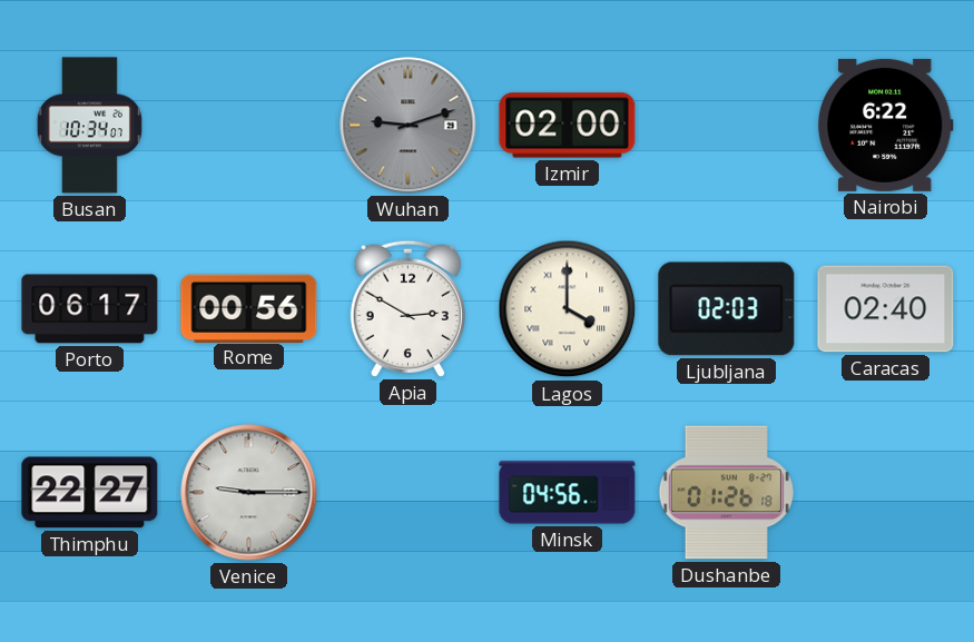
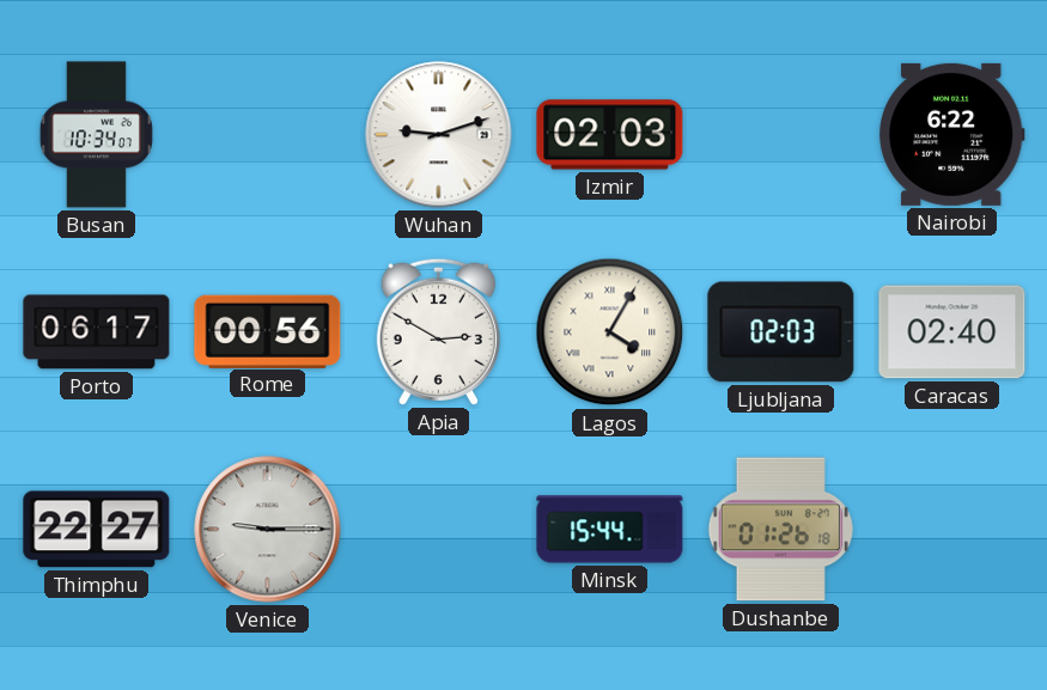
Wuhan dial: grey -> white (439, 135)
Izmir: 02:00 -> 02:03 (610, 135)
Lagos: 4:00 -> 4:05 (610, 332)
Minsk: 04:56 -> 15:44 (610, 530)
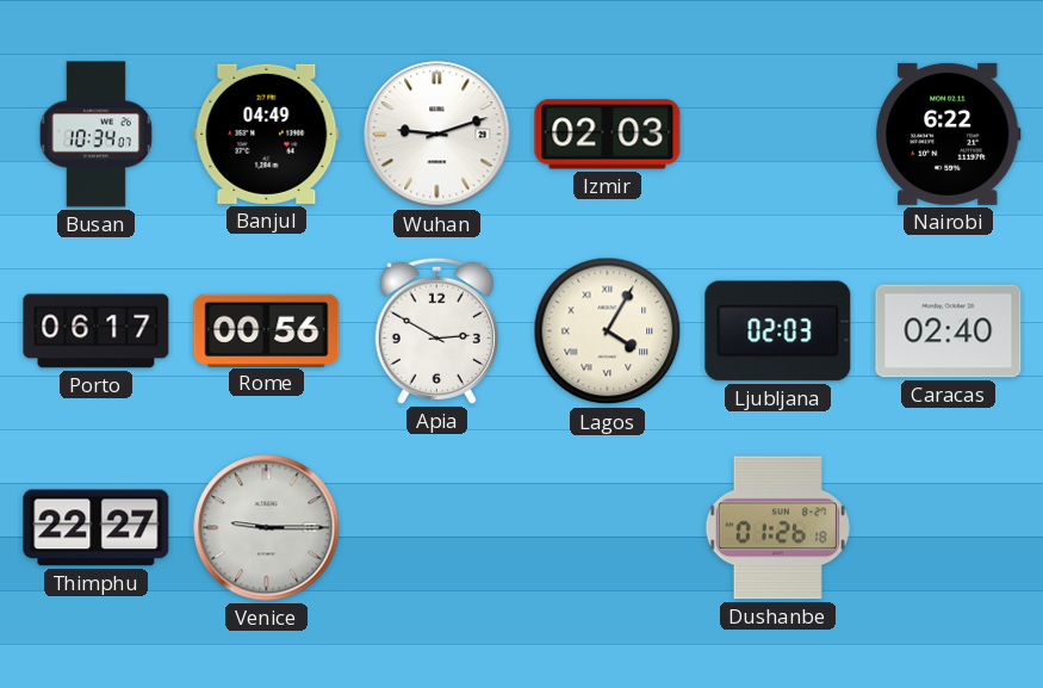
Banjul: none -> 04:49 (267, 134)
Minsk: 15:44 -> none (610, 530)
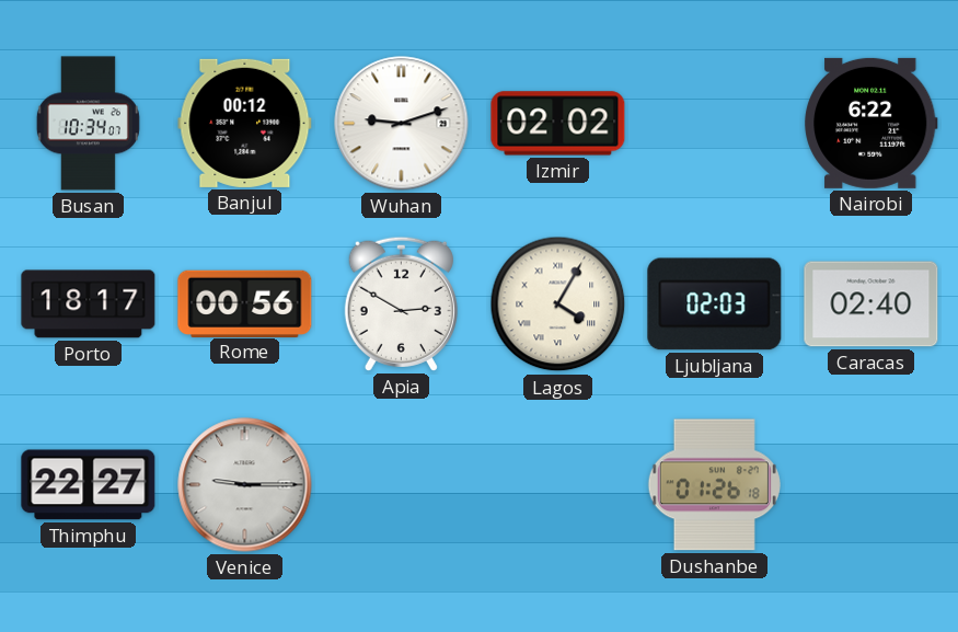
Banjul: 04:49 -> 00:12 (245, 123)
Izmir: 02:03 -> 02:02 (558, 124)
Porto: 06:17 -> 18:17 (89, 304)
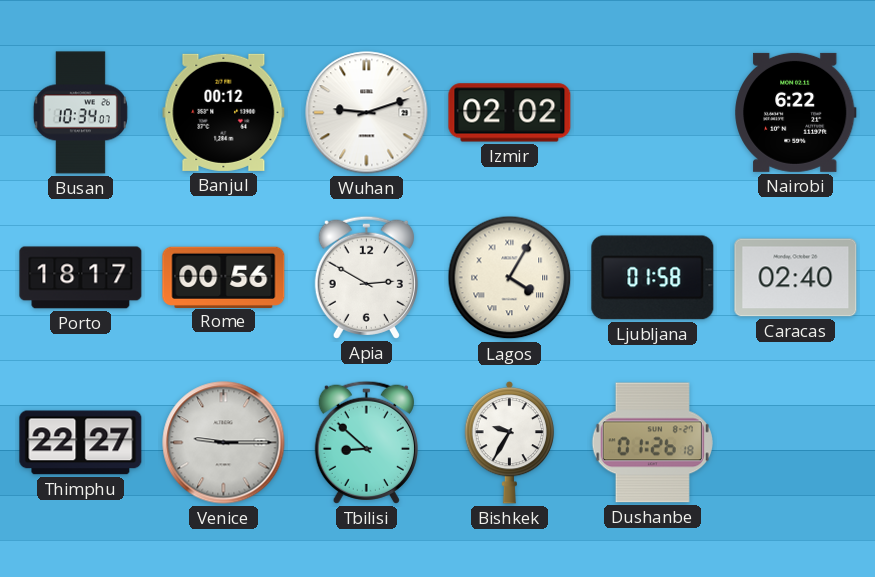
Ljubljana: 02:03 -> 01:58 (653, 278)
Tbilisi: none -> 8:52 (366, 442)
Bishkek: none -> 9:35 (510, 442)
